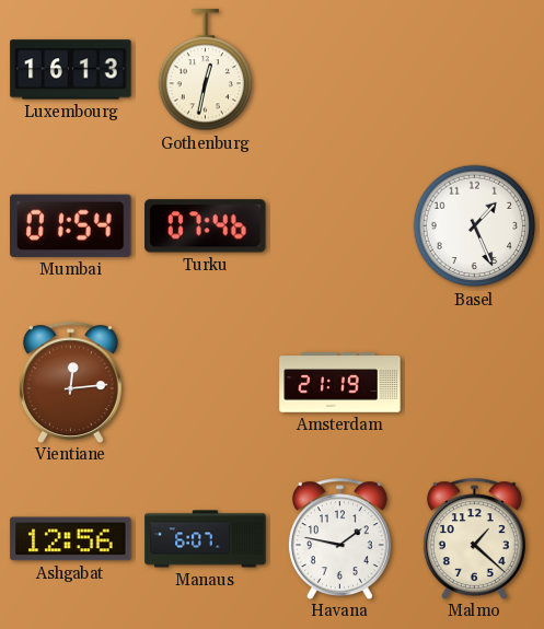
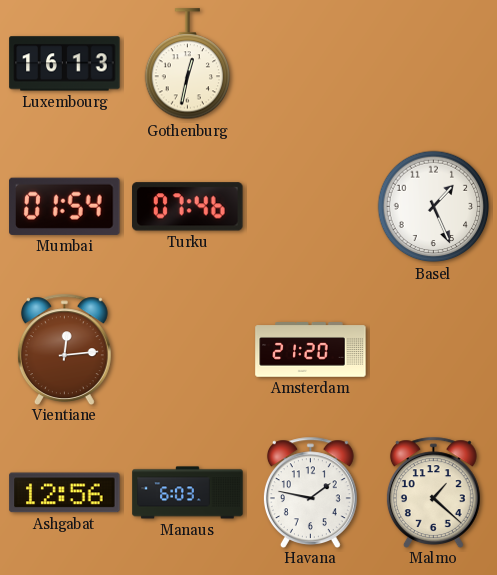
Amsterdam: 21:19 -> 21:20 (311, 350)
Manaus: 6:07 -> 6:03 (188, 493)
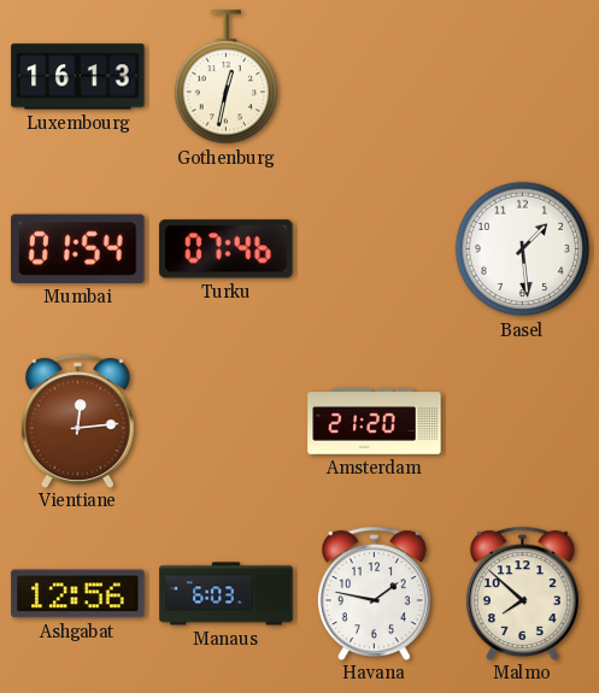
Basel: 1:26 -> 1:29 (523, 249)
Malmo: 1:22 -> 7:52 (522, 593)
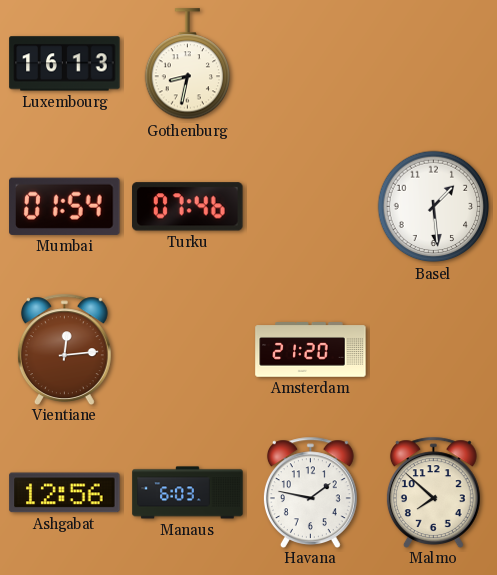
Gothenburg: 12:32 -> 8:32 (188, 64)
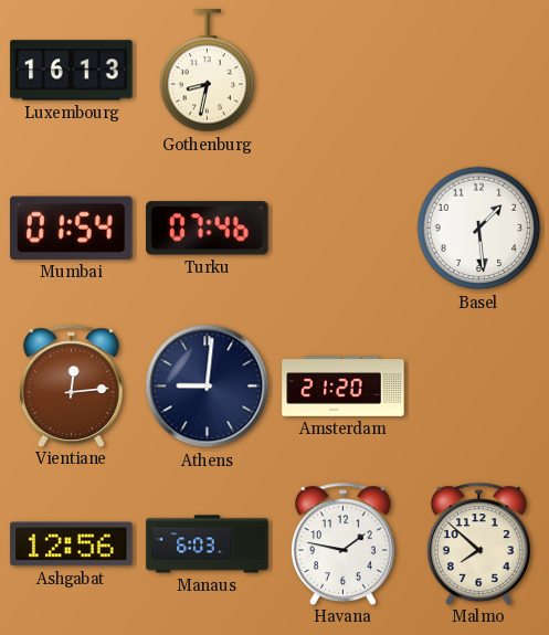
Athens: none -> 9:01 (208, 387)
